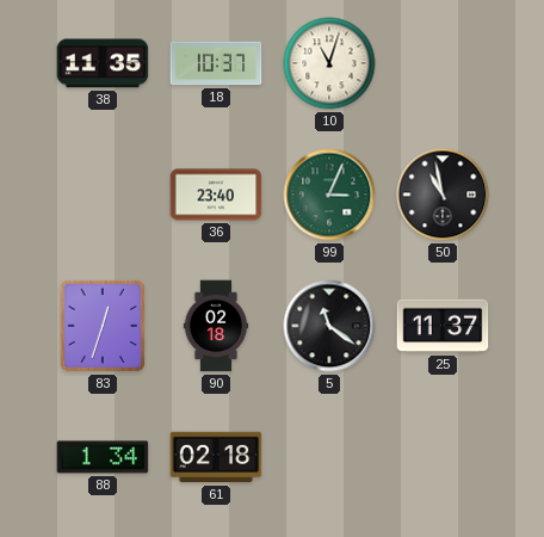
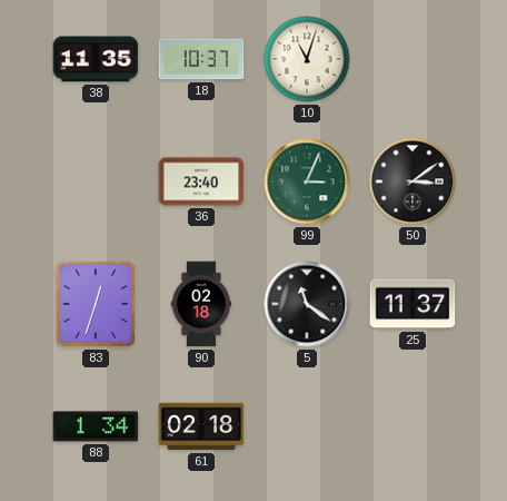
50: 10:58 -> 3:09 (412, 181)
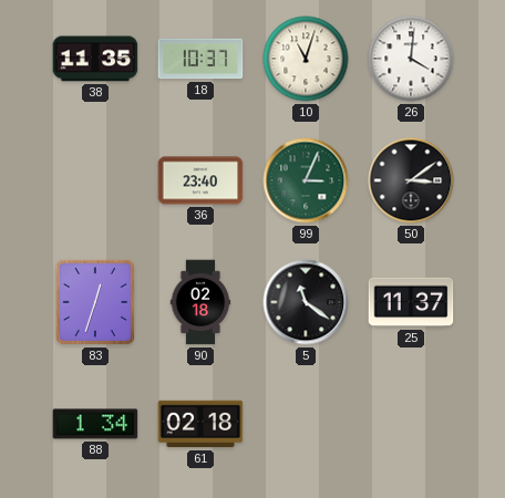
26: none -> 4:01 (411, 59)
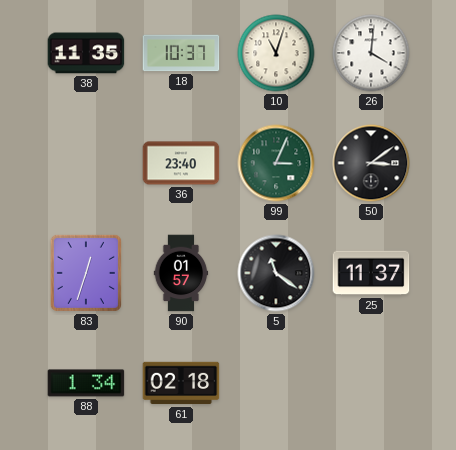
90: 02:18 -> 01:57 (181, 273)
